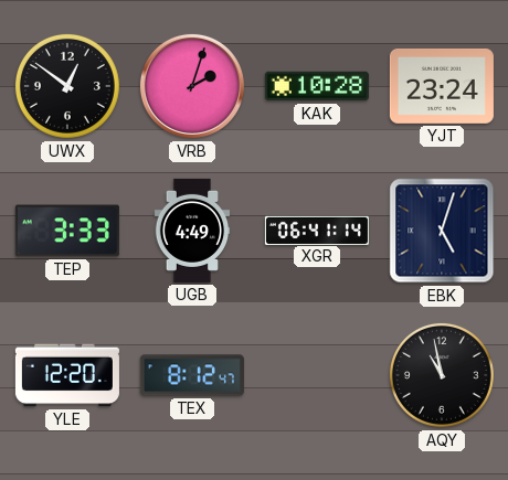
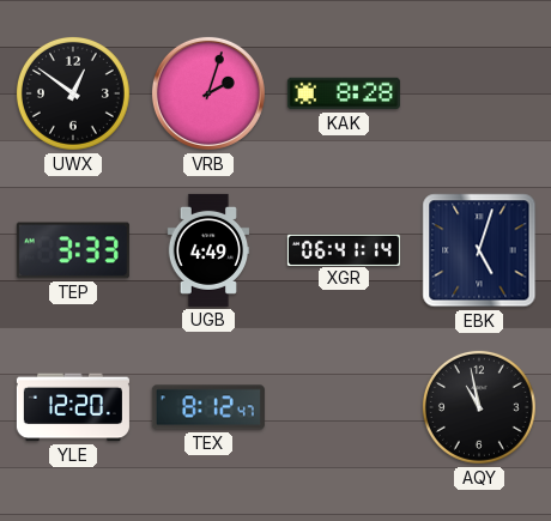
KAK: 10:28 -> 8:28 (344, 93)
YJT: 23:24 -> none (442, 86)
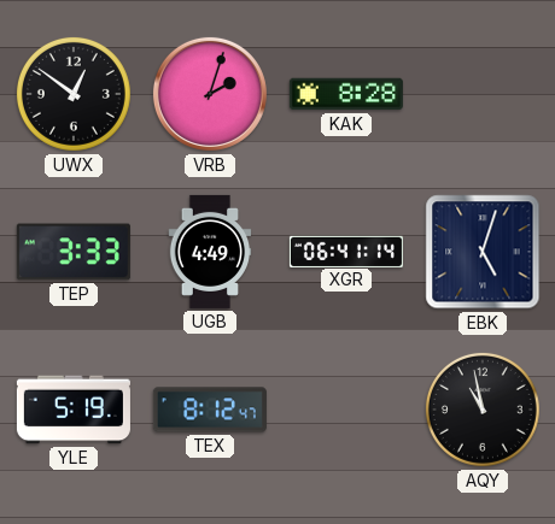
YLE: 12:20 -> 5:19 (74, 410)
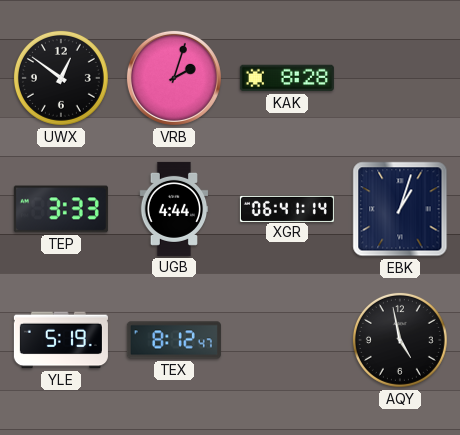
UGB: 4:49 -> 4:44 (174, 209)
EBK: 5:03 -> 1:03 (400, 209)
AQY: 10:58 -> 4:58 (400, 340)
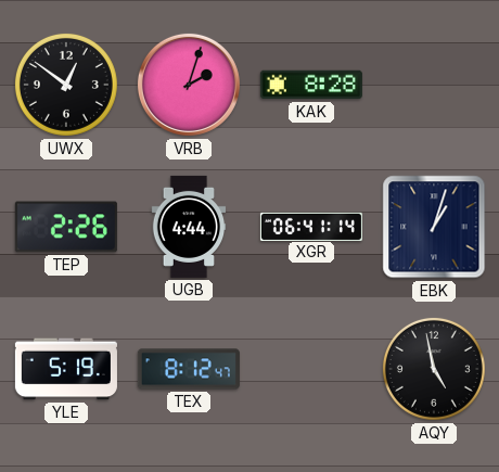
TEP: 3:33 -> 2:26 (66, 227)
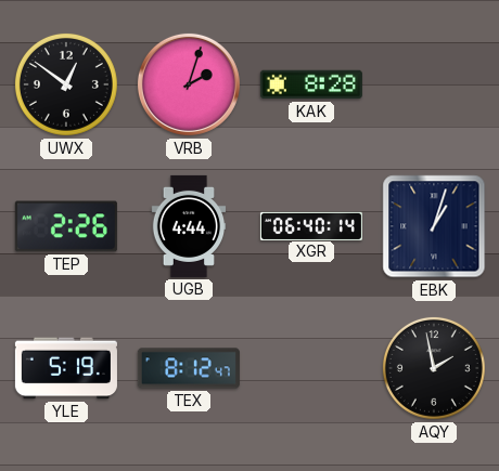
XGR: 06:41 -> 06:40 (311, 225)
AQY: 4:58 -> 1:58 (434, 368)
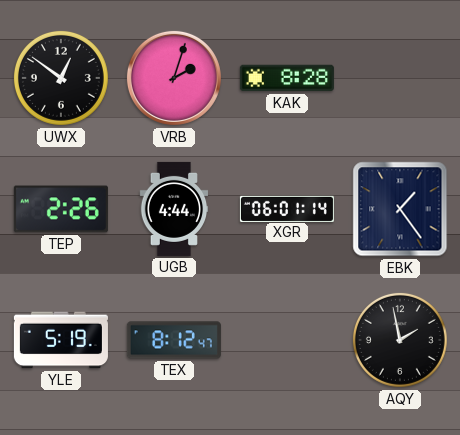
XGR: 06:40 -> 06:01 (287, 208)
EBK: 1:03 -> 1:24 (400, 209)
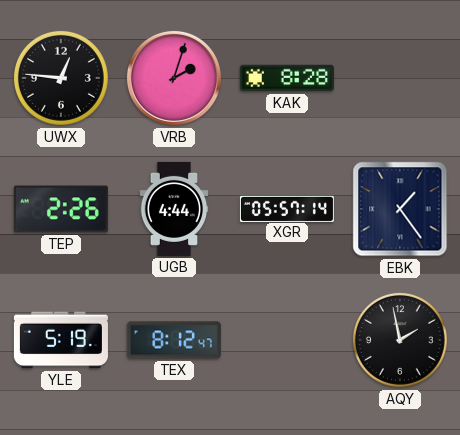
UWX: 12:51 -> 12:46 (61, 78)
XGR: 06:01 -> 05:57 (287, 208)
